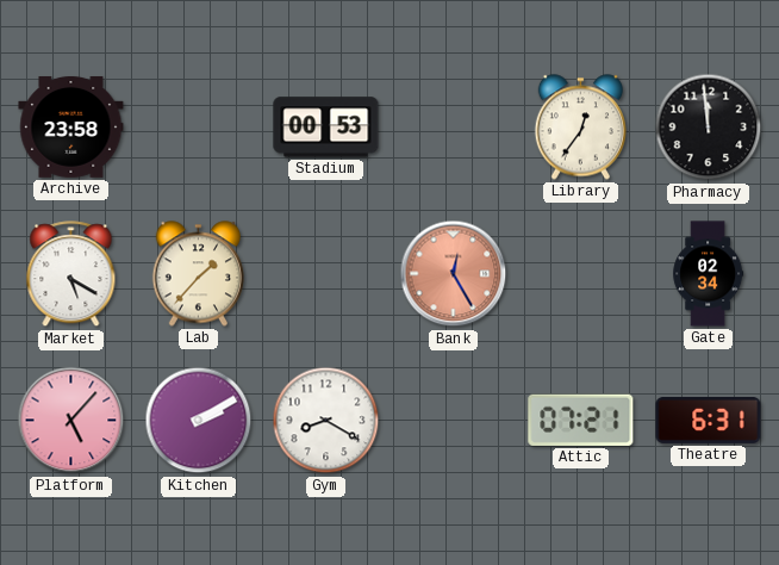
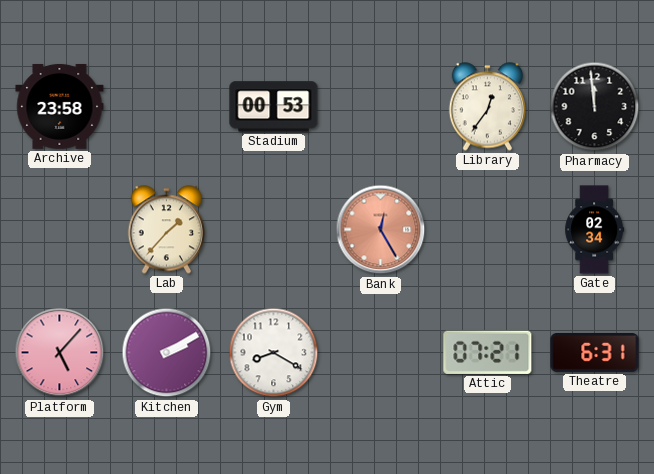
Market: 5:20 -> none (71, 274)
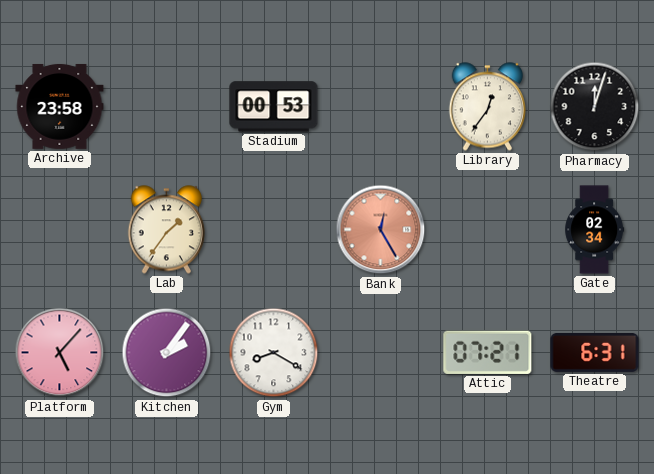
Pharmacy: 11:59 -> 12:03 (595, 107)
Lab: 1:37 -> 1:36 (166, 230)
Kitchen: 2:10 -> 2:06 (167, 353)
